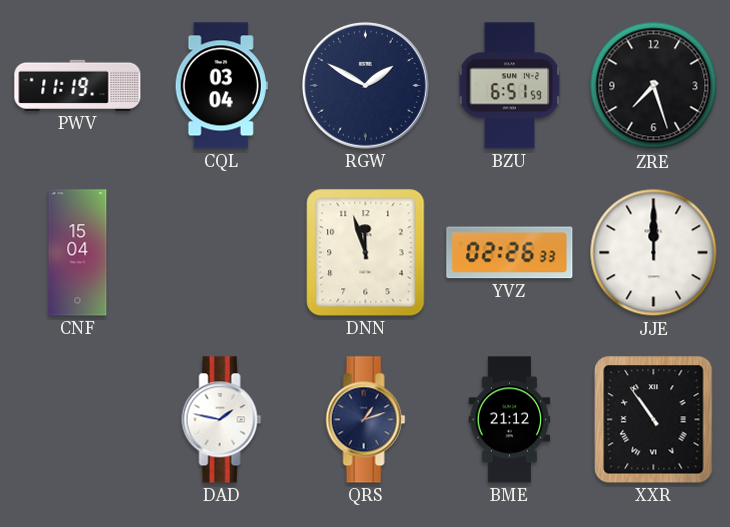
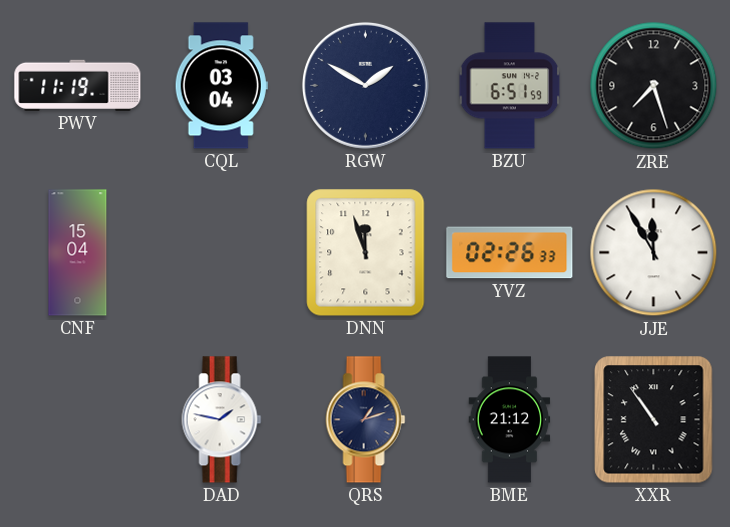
JJE: 12:00 -> 11:55 (654, 253)
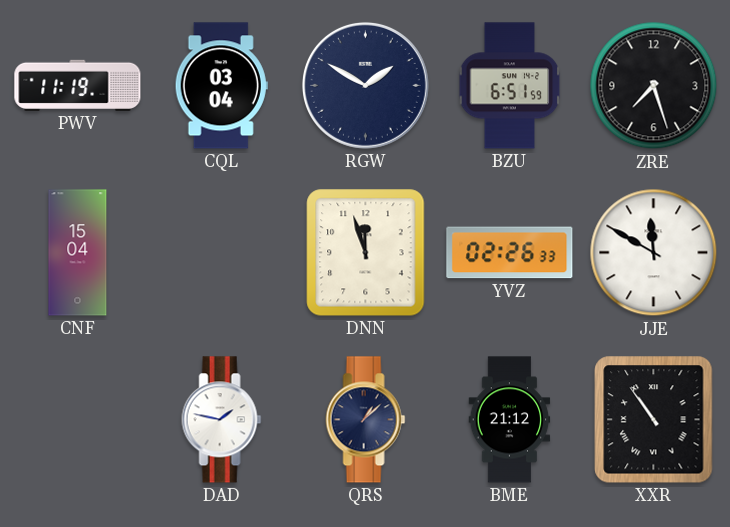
JJE: 11:55 -> 11:50 (654, 253)
QRS: 1:12 -> 1:08 (366, 420)
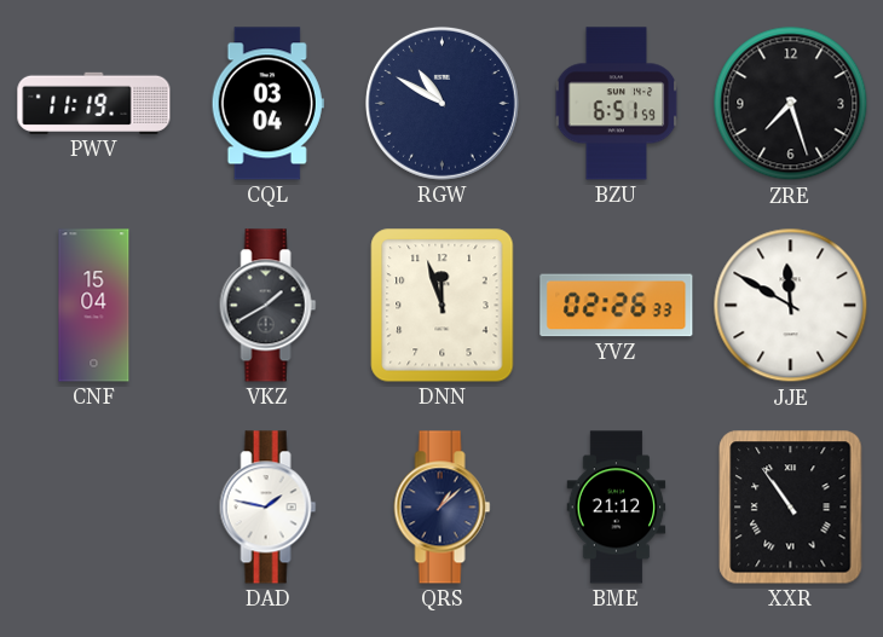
RGW: 1:50 -> 10:50 (442, 103)
VKZ: none -> 1:40 (269, 306)
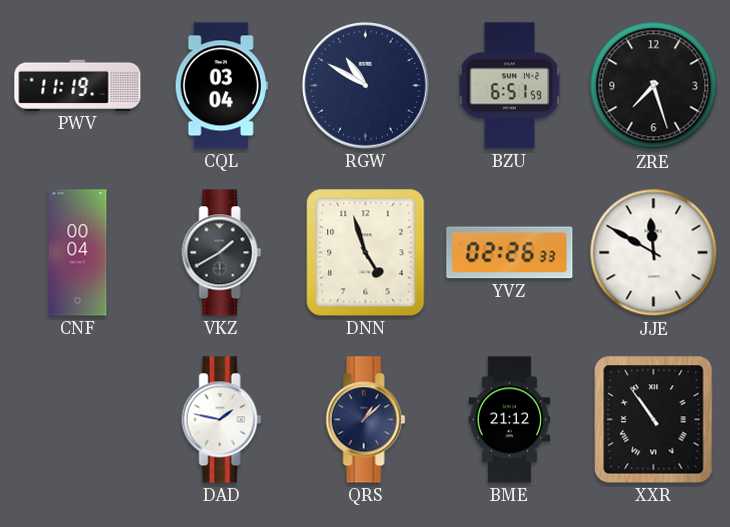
CNF: 15:04 -> 00:04 (78, 253)
DNN: 11:57 -> 4:57 (366, 253)
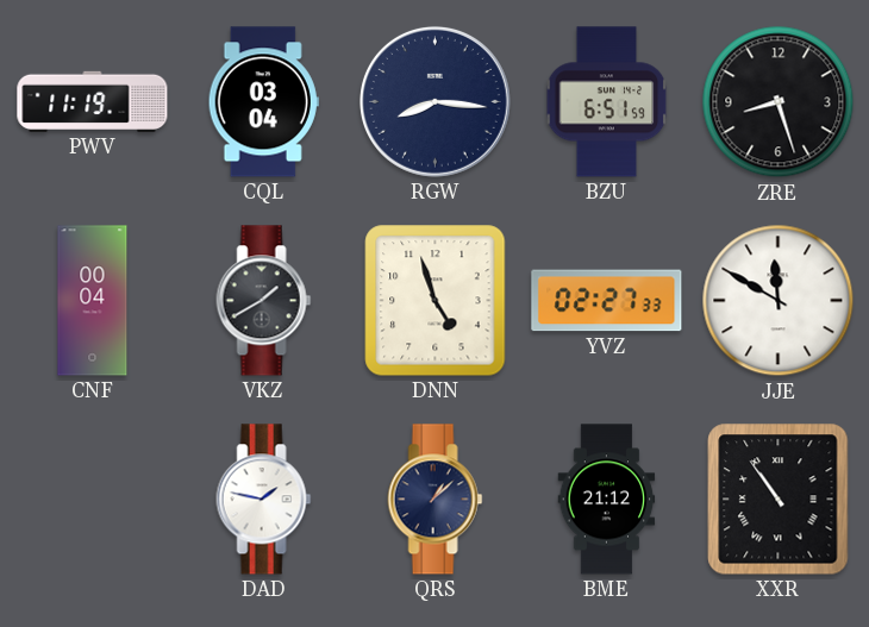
RGW: 10:50 -> 8:16 (434, 101)
ZRE: 7:27 -> 8:27 (779, 102)
YVZ: 02:26 -> 02:27 (607, 301)
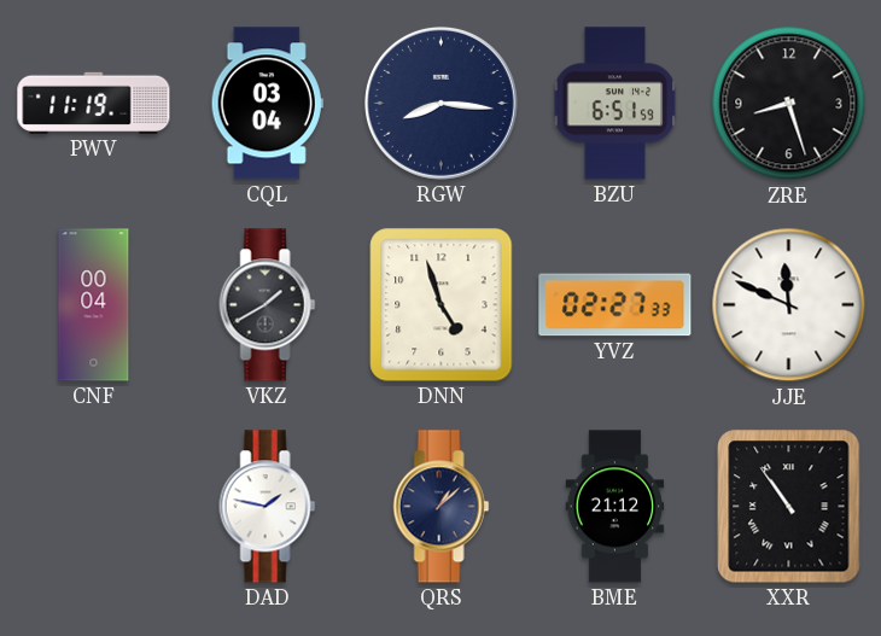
JJE: 11:50 -> 11:49 (789, 305)
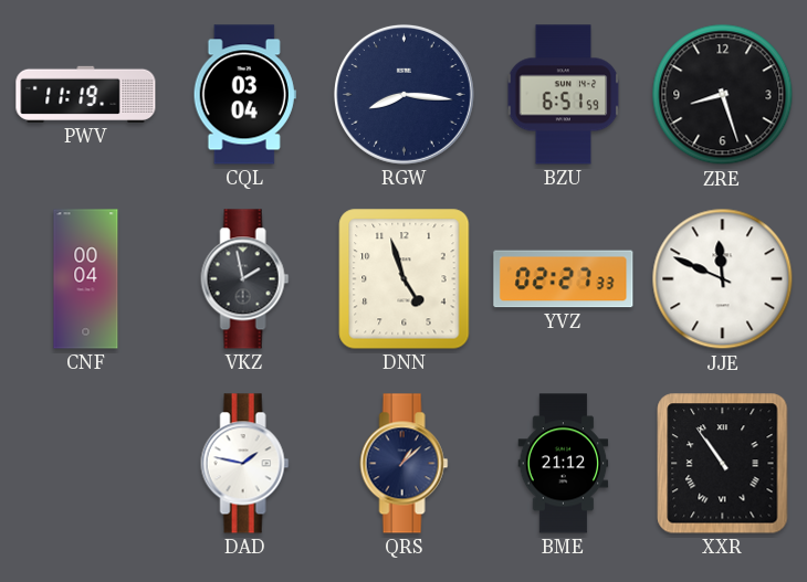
VKZ: 1:40 -> 1:58 (245, 279)
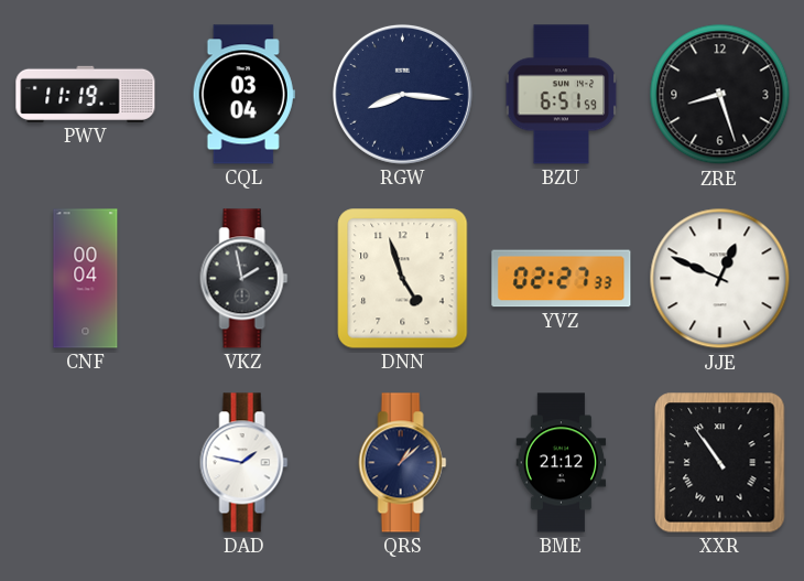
JJE: 11:49 -> 12:49 (720, 279)
